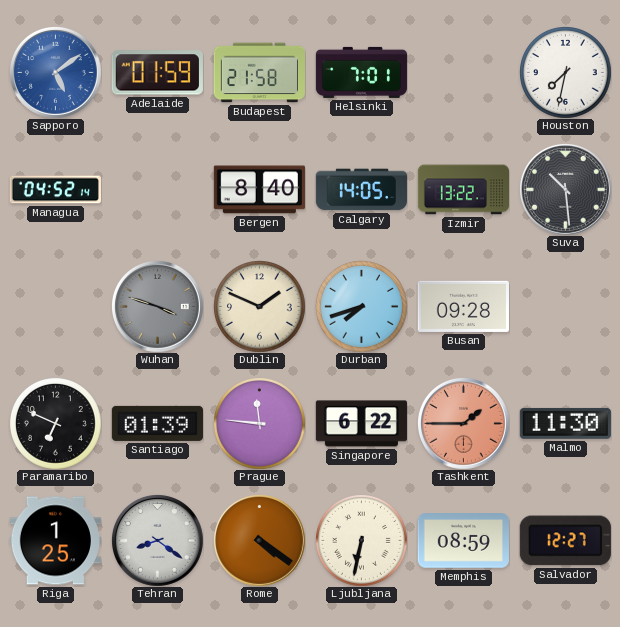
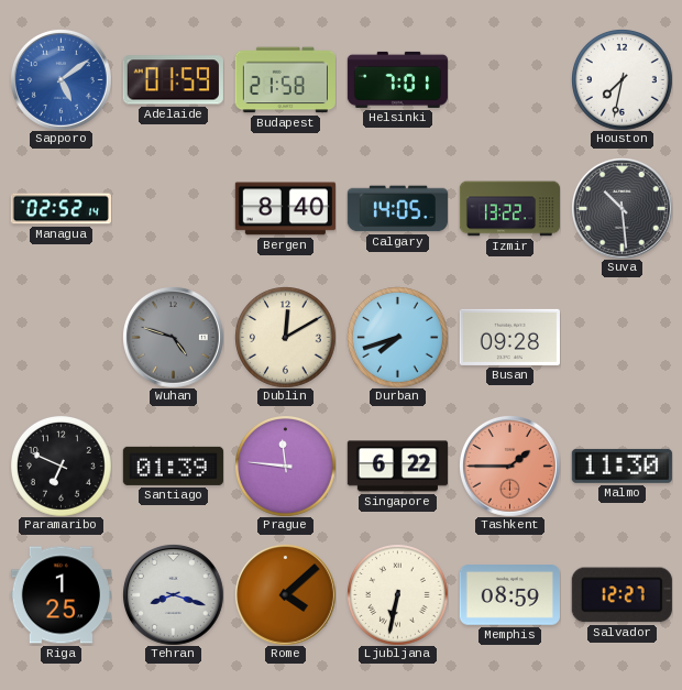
Managua: 04:52 -> 02:52 (61, 209)
Wuhan: 3:48 -> 4:48 (173, 337)
Dublin: 1:49 -> 12:10 (286, 338)
Tehran: 8:21 -> 8:18 (173, 594)
Rome: 4:21 -> 4:08 (285, 594)
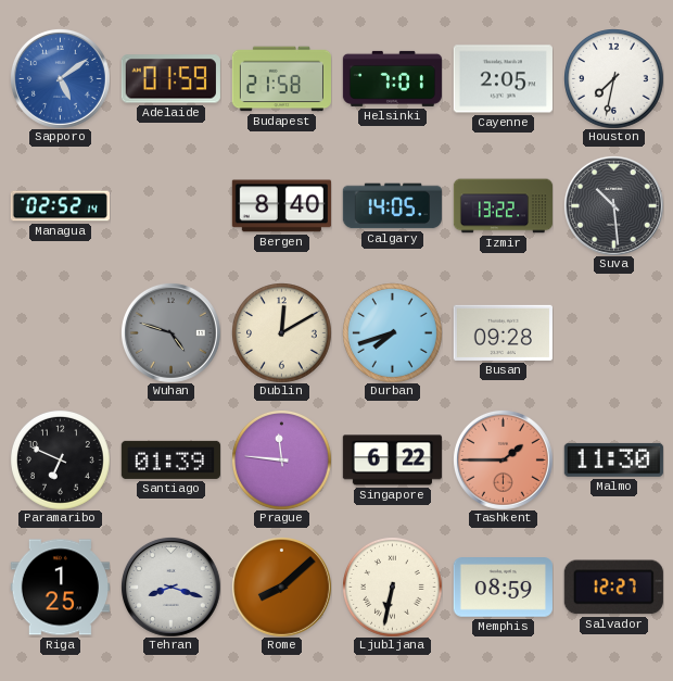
Cayenne: none -> 2:05 (503, 79)
Rome: 4:08 -> 8:08 (281, 587)
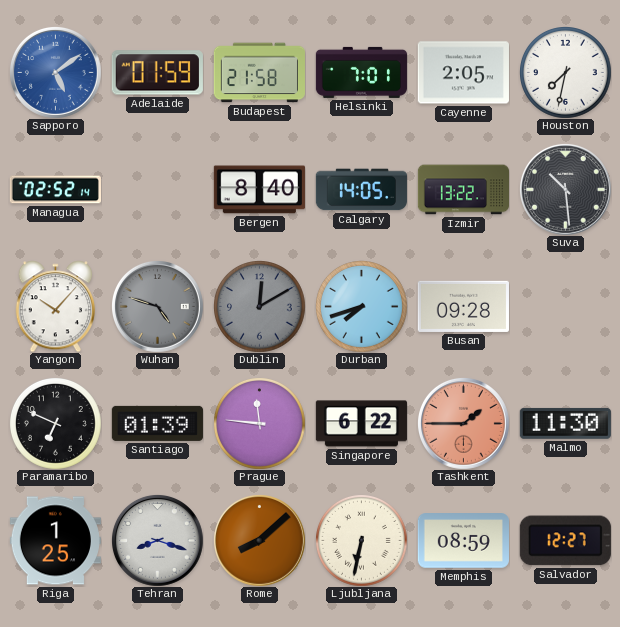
Yangon: none -> 10:07 (55, 306)
Dublin dial: cream -> grey (260, 307)
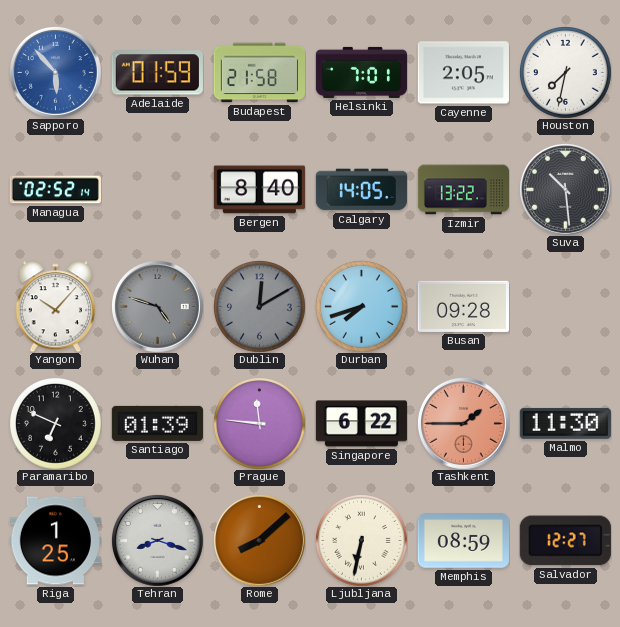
Sapporo: 5:09 -> 5:53 (55, 72)
